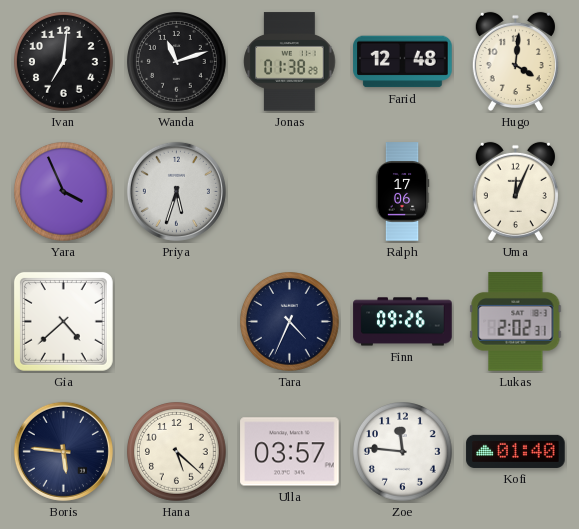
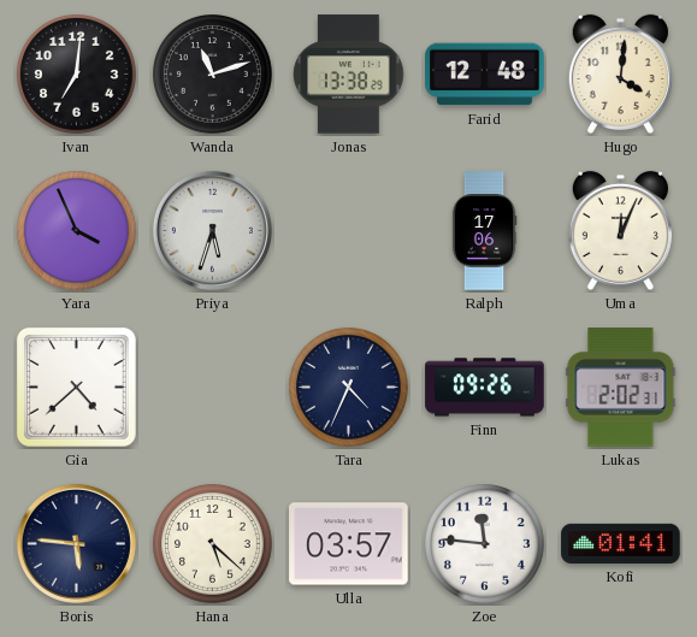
Jonas: 01:38 -> 13:38 (349, 75)
Kofi: 01:40 -> 01:41 (621, 543)
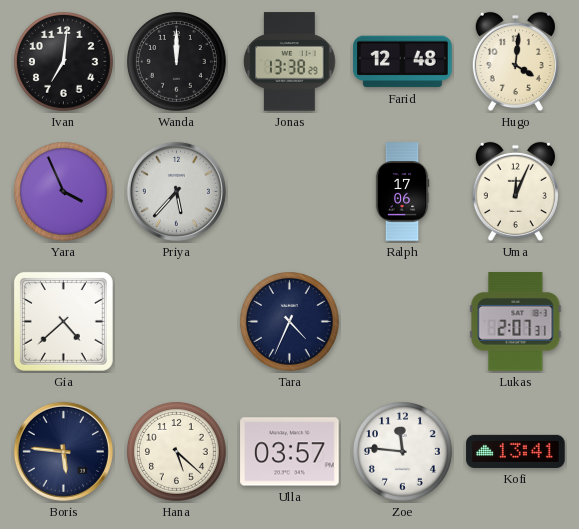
Wanda: 11:12 -> 12:00 (177, 62)
Priya: 5:33 -> 5:37 (176, 191)
Finn: 09:26 -> none (485, 388)
Lukas: 2:02 -> 2:07 (516, 322)
Kofi: 01:41 -> 13:41 (516, 451)
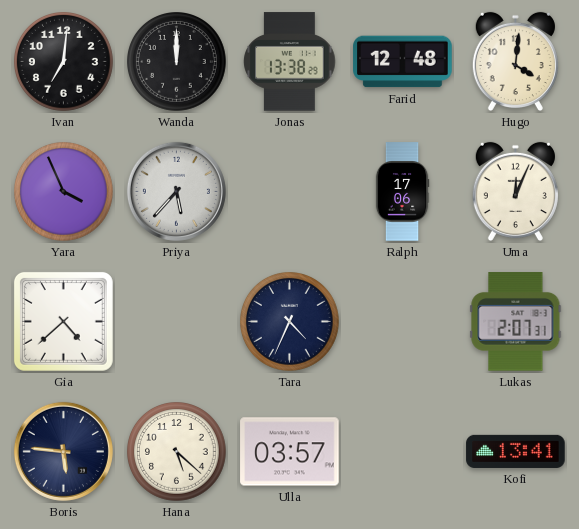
Zoe: 11:46 -> none (403, 452)
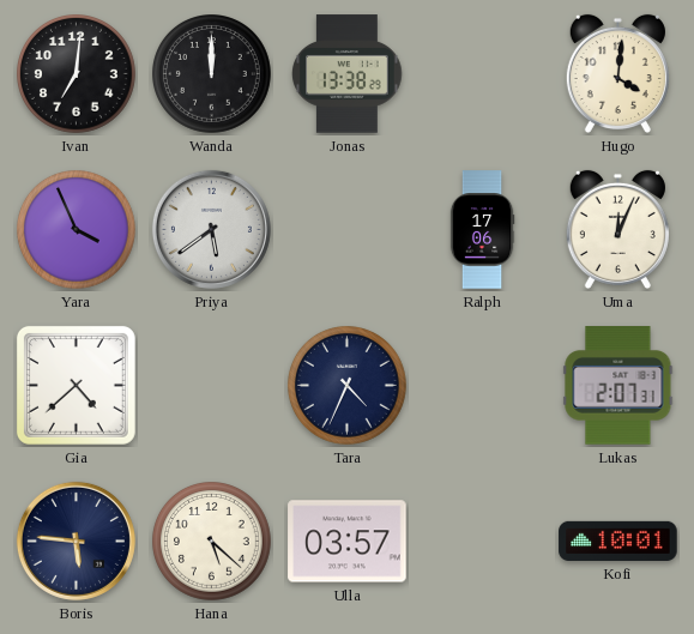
Farid: 12:48 -> none (403, 62)
Priya: 5:37 -> 5:39 (211, 229)
Kofi: 13:41 -> 10:01 (618, 541)
